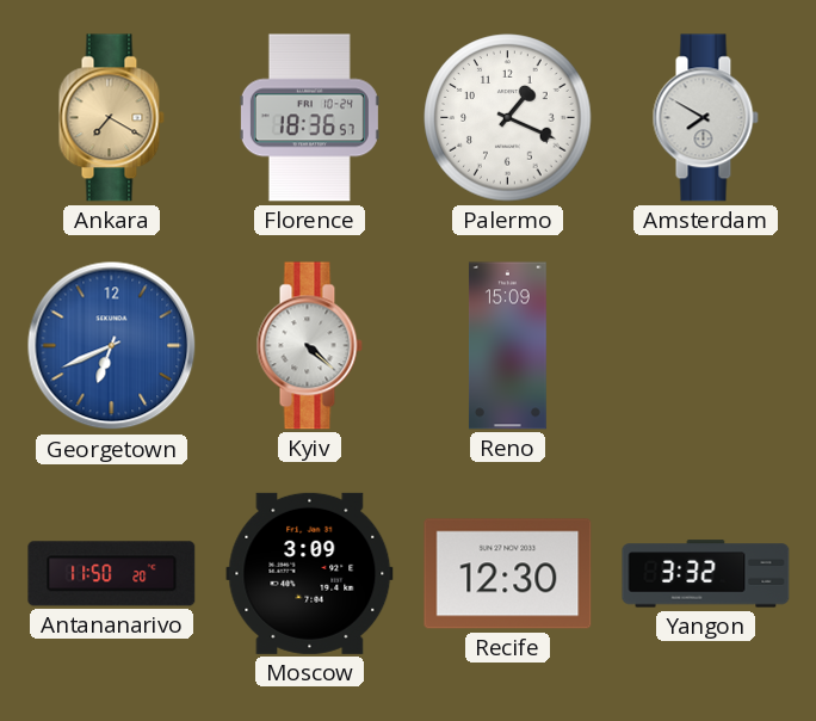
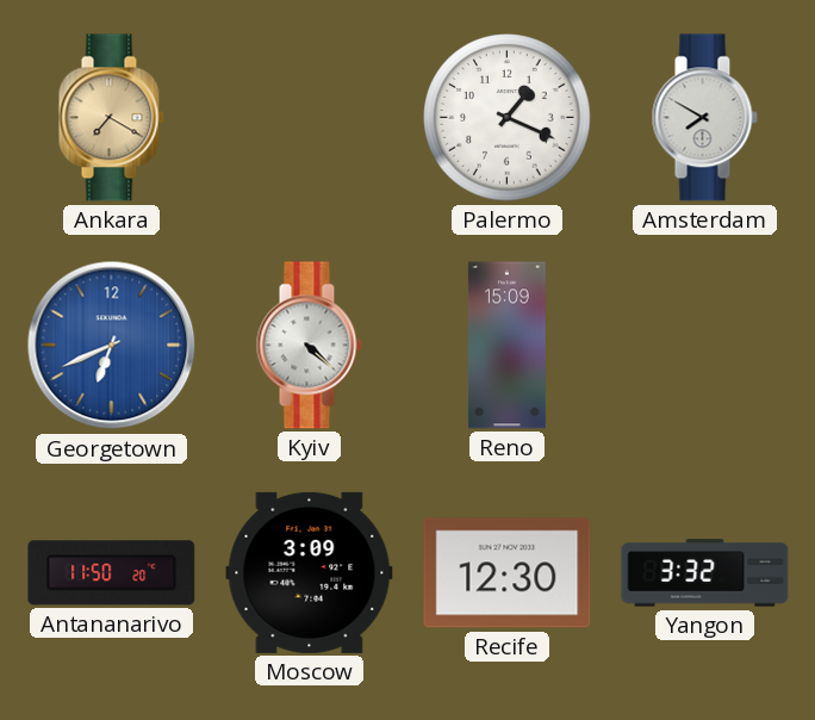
Florence: 18:36 -> none (309, 118)
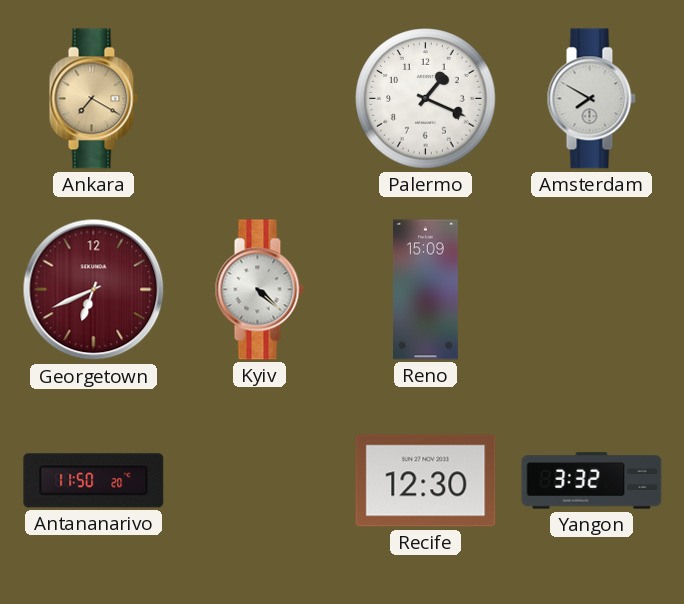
Georgetown dial: blue -> burgundy (94, 290)
Moscow: 3:09 -> none (310, 572)
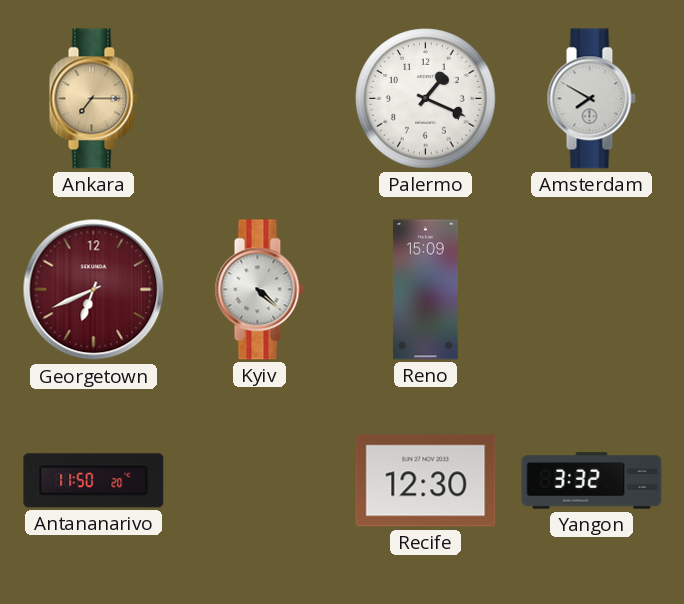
Ankara: 7:20 -> 7:15 (93, 99)
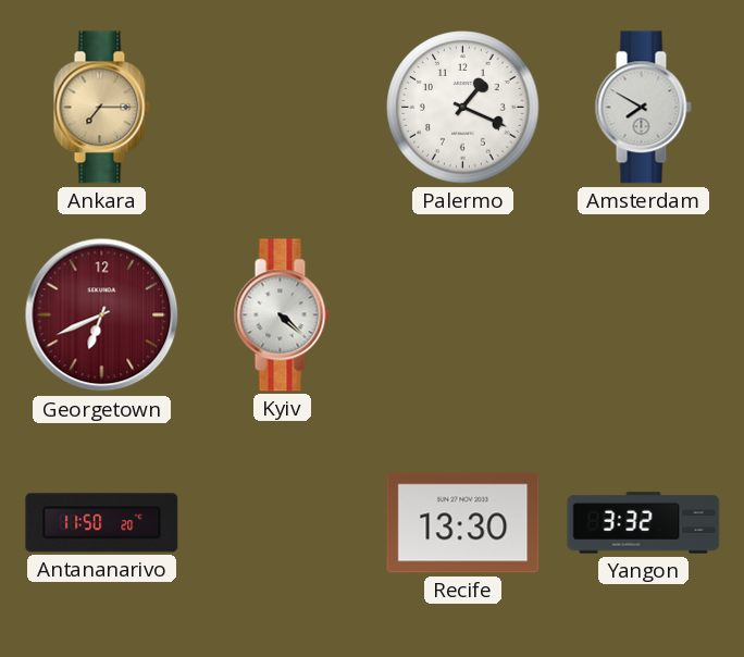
Reno: 15:09 -> none (425, 290)
Recife: 12:30 -> 13:30 (463, 523)
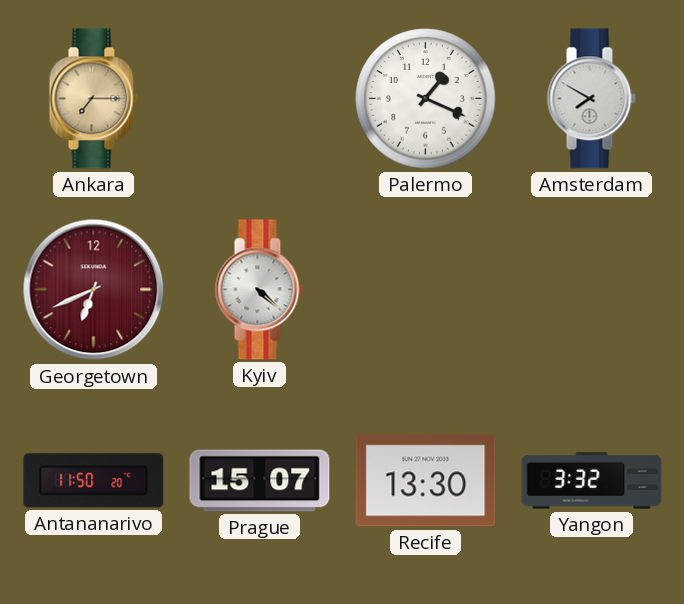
Prague: none -> 15:07 (260, 481)
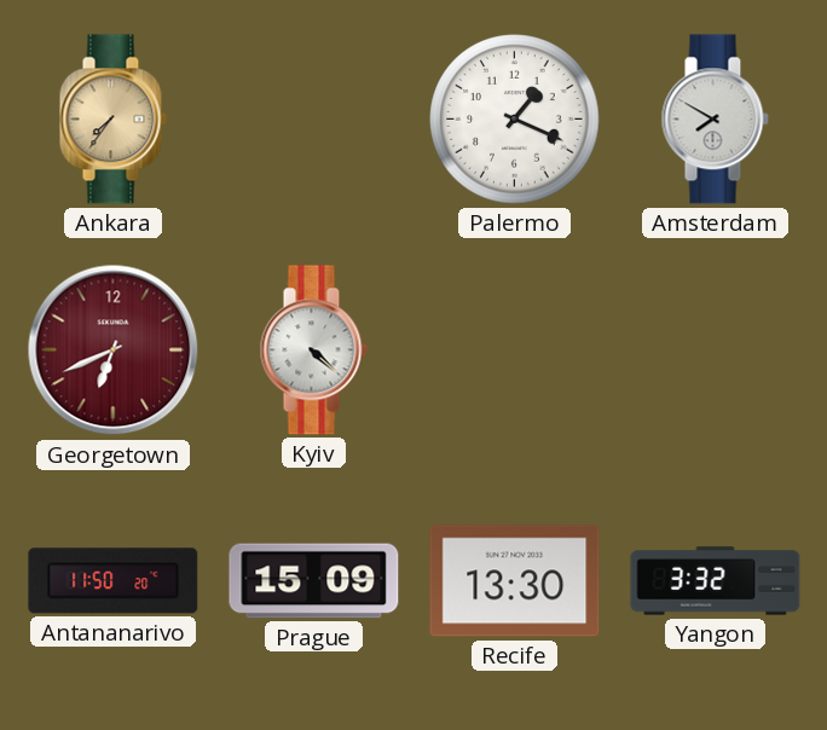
Ankara: 7:15 -> 7:36 (112, 120)
Prague: 15:07 -> 15:09 (314, 581)
